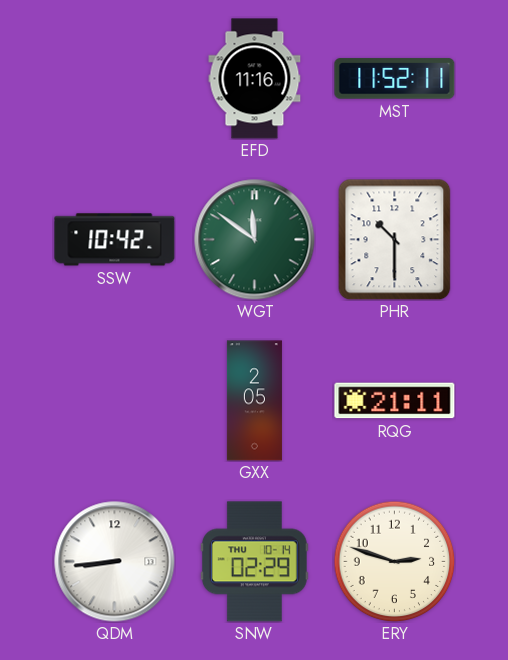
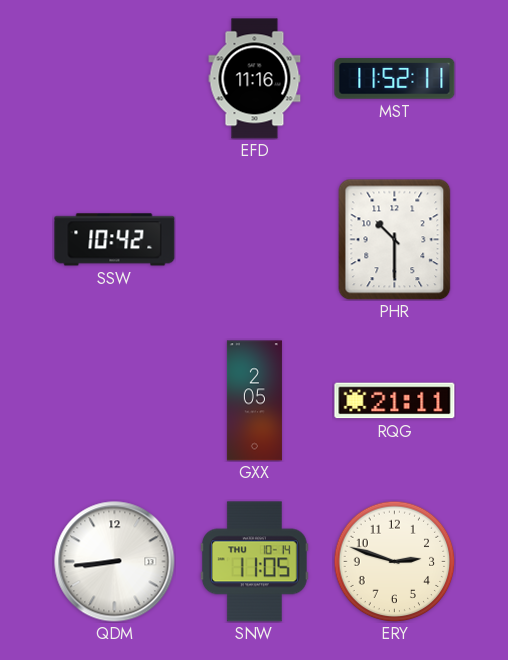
WGT: 11:51 -> none (255, 240)
SNW: 02:29 -> 11:05 (254, 562)
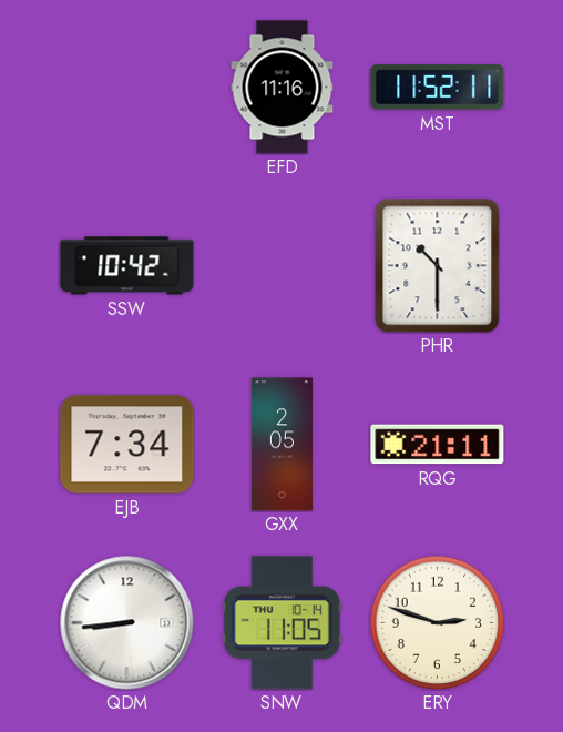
EJB: none -> 7:34 (127, 445)
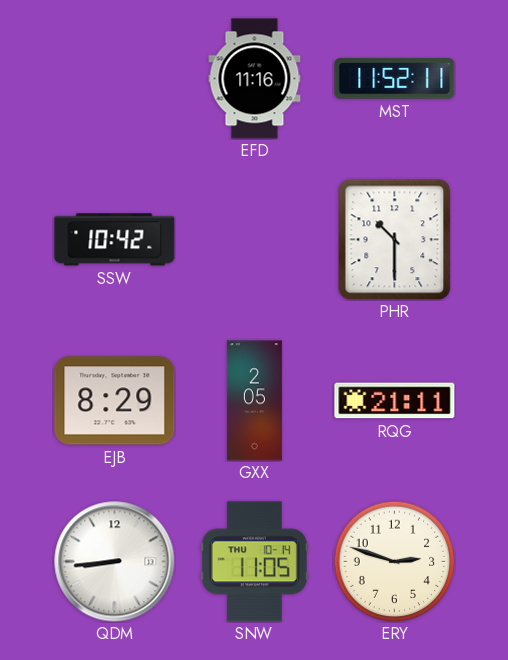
EJB: 7:34 -> 8:29 (115, 401)
